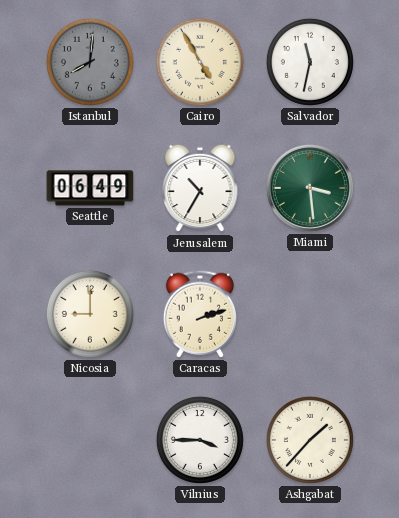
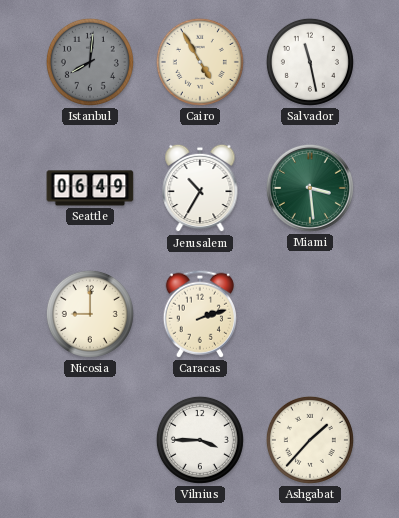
Salvador: 11:32 -> 11:28 (310, 62)
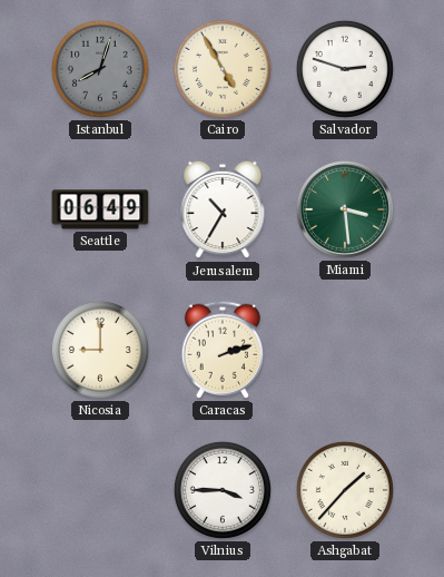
Istanbul: 8:01 -> 8:03 (100, 69)
Salvador: 11:28 -> 2:48 (345, 69)
